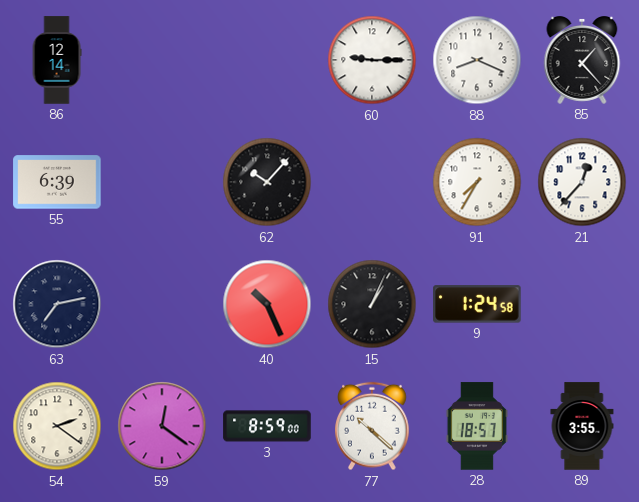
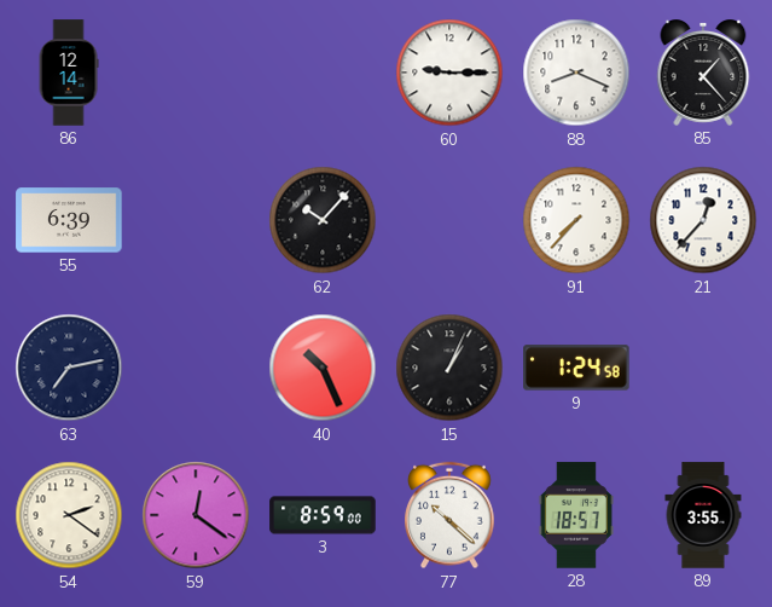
91: 7:35 -> 7:37 (576, 220)
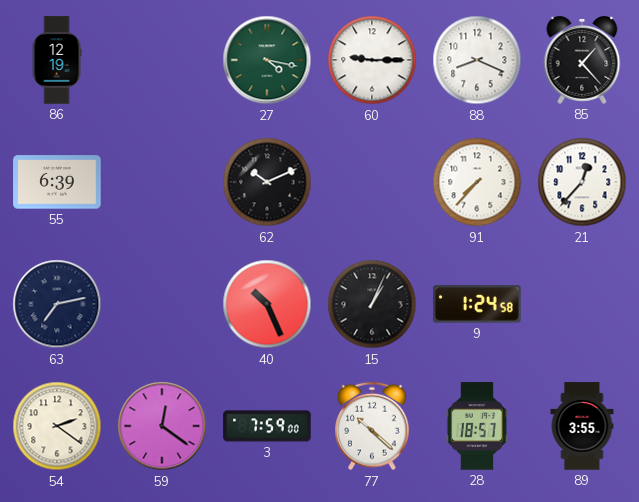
86: 12:14 -> 12:19 (57, 60)
27: none -> 4:17 (267, 60)
62: 10:07 -> 10:11 (267, 182)
3: 8:59 -> 7:59 (267, 426)
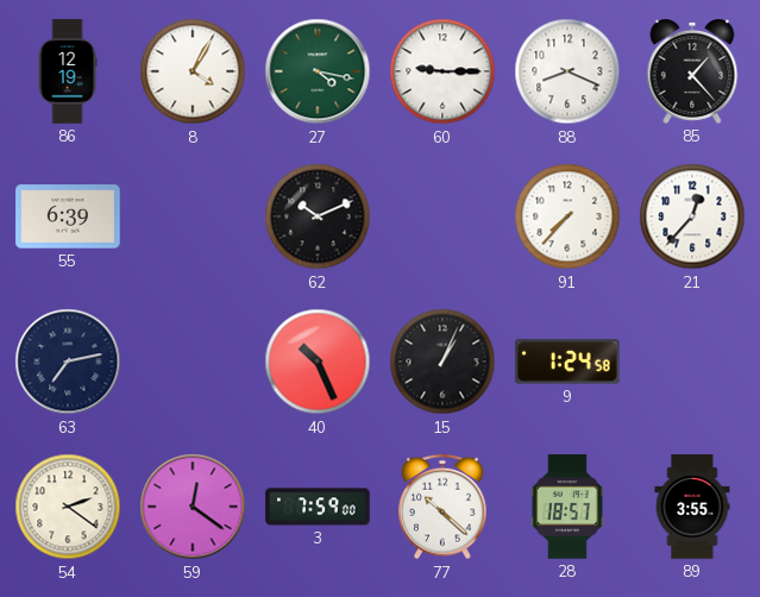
8: none -> 4:05 (193, 71)
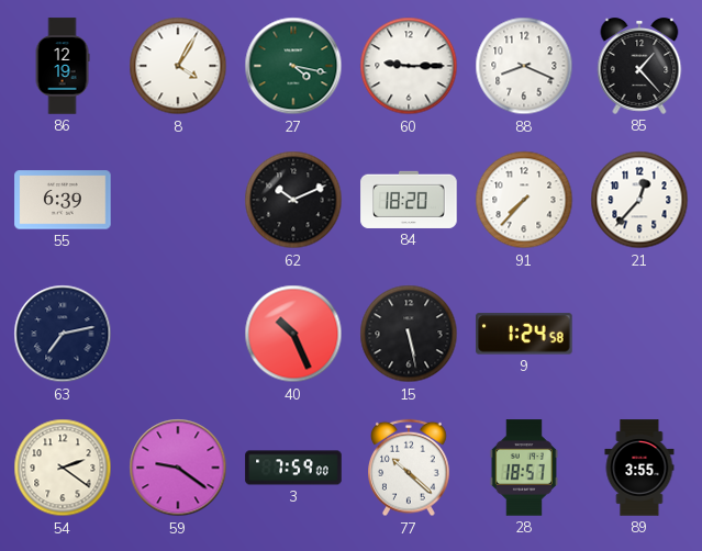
84: none -> 18:20 (409, 200)
15: 1:04 -> 5:28 (409, 334)
59: 12:21 -> 9:21 (178, 468)
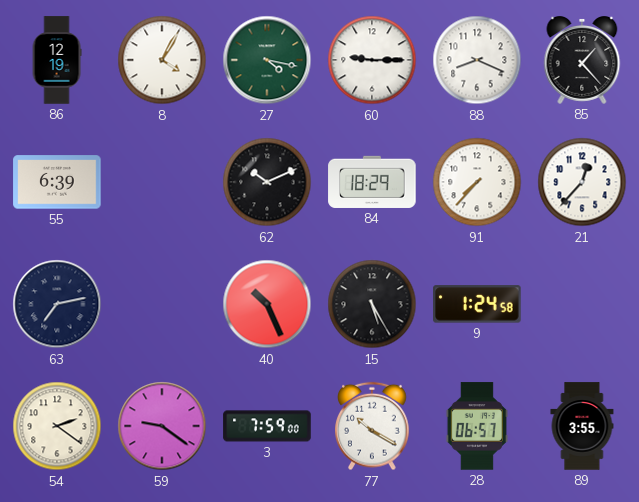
84: 18:20 -> 18:29 (372, 182)
15: 5:28 -> 5:25 (372, 304)
77: 10:22 -> 10:20 (373, 426)
28: 18:57 -> 06:57 (477, 426)
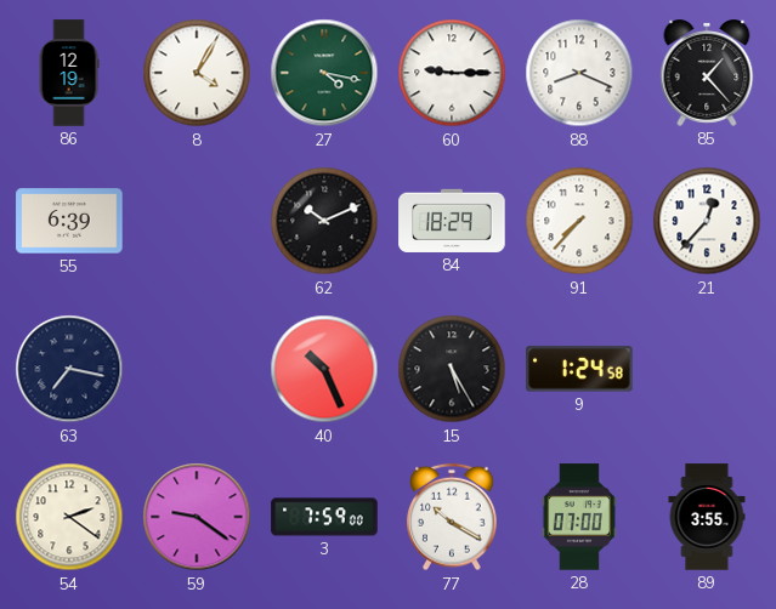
63: 7:13 -> 7:17 (69, 369)
28: 06:57 -> 07:00 (579, 517)
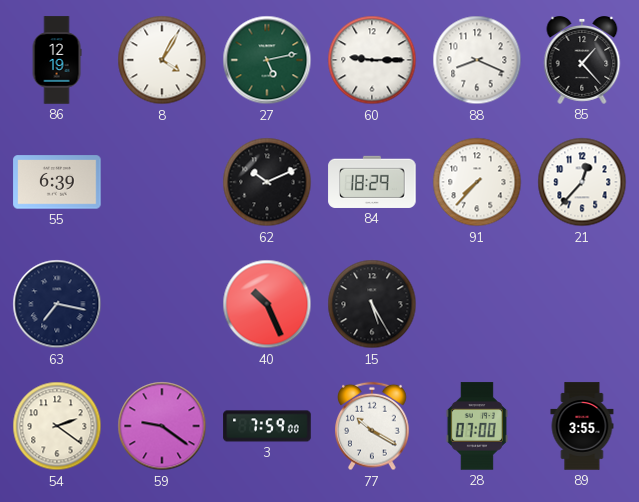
27: 4:17 -> 5:13 (267, 60)
9: 1:24 -> none (579, 369)
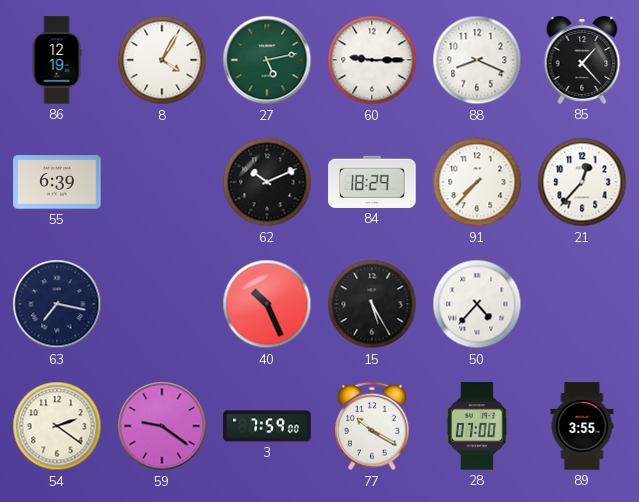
50: none -> 4:37 (477, 304)
